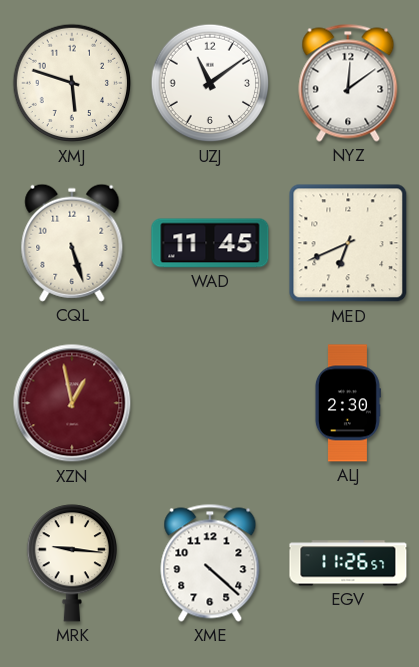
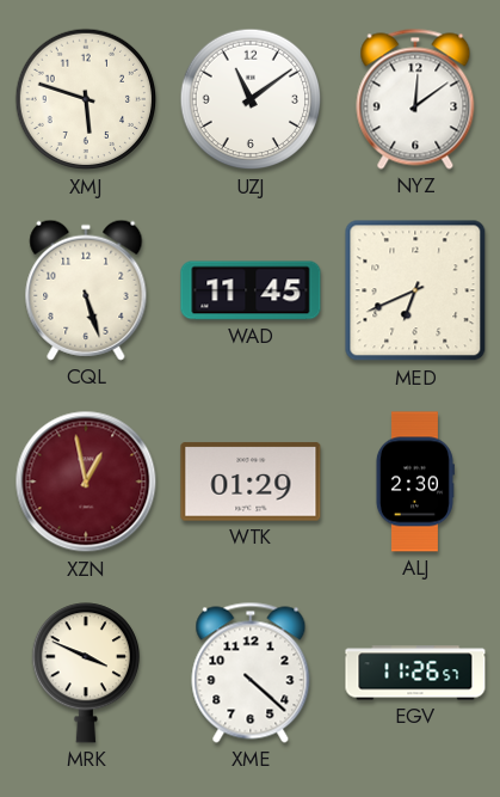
WTK: none -> 01:29 (251, 482)
MRK: 9:16 -> 3:49 (85, 673)
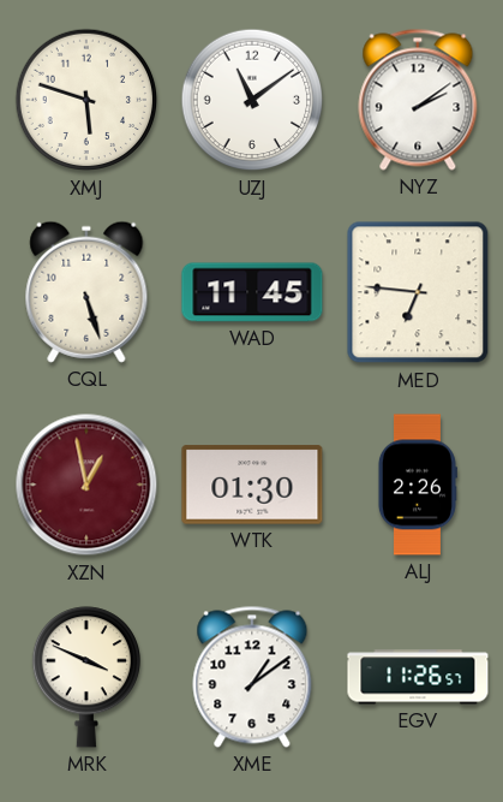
NYZ: 12:09 -> 2:09 (418, 100)
MED: 6:41 -> 6:46 (418, 292)
WTK: 01:29 -> 01:30 (252, 485)
ALJ: 2:30 -> 2:26 (417, 485)
XME: 4:22 -> 1:09 (252, 677)
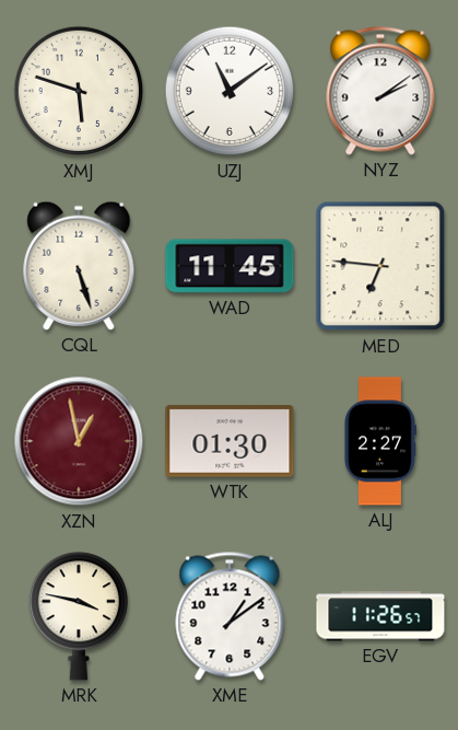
ALJ: 2:26 -> 2:27 (379, 441)
MRK: 3:49 -> 3:47 (78, 616)
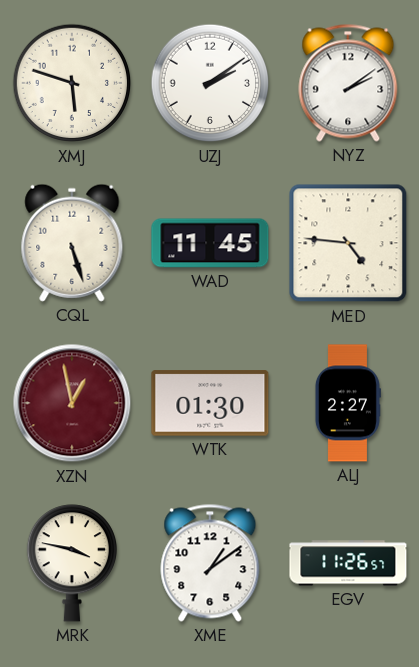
UZJ: 11:09 -> 2:09 (210, 83)
MED: 6:46 -> 4:46 (348, 243)
